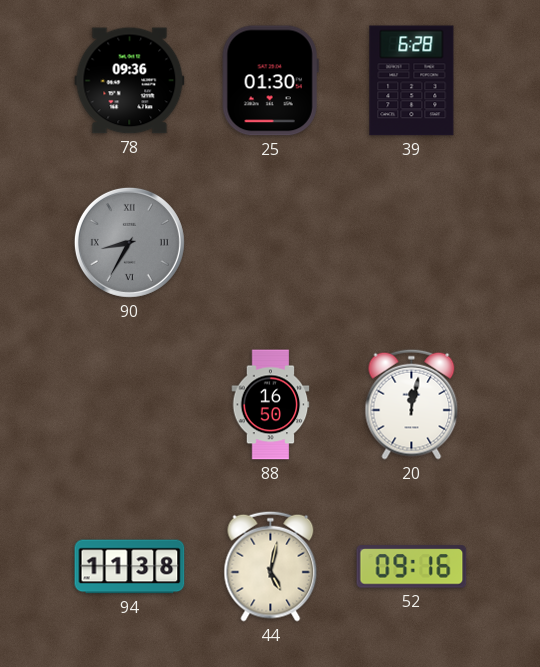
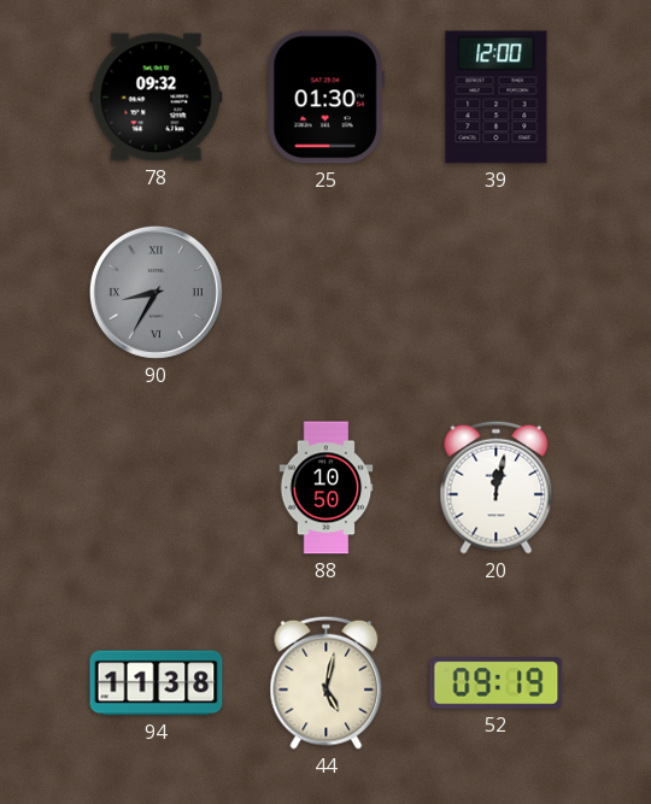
78: 09:36 -> 09:32 (157, 98)
39: 6:28 -> 12:00 (497, 98)
88: 16:50 -> 10:50 (327, 488)
52: 09:16 -> 09:19 (497, 683)
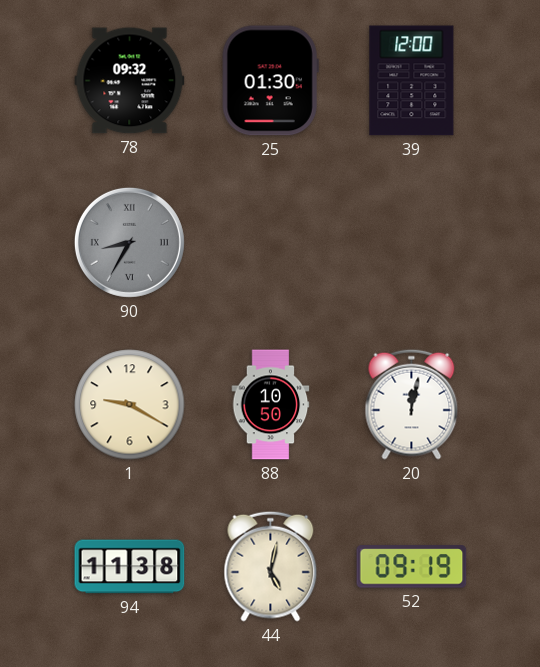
1: none -> 9:20 (130, 405)
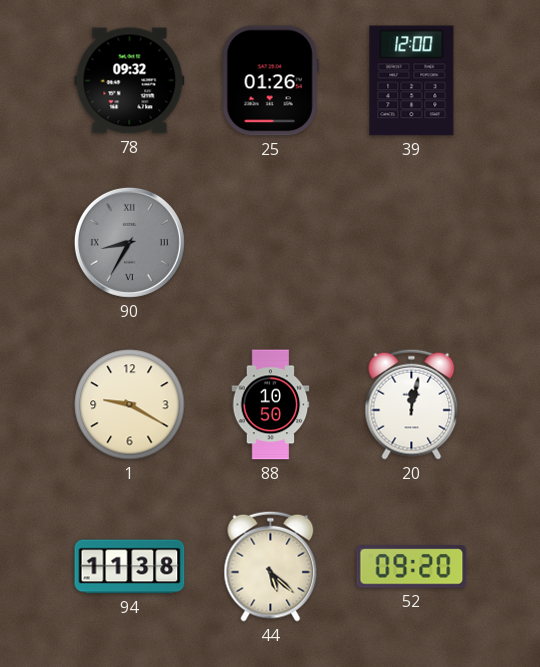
25: 01:30 -> 01:26 (270, 81)
44: 5:02 -> 5:22 (271, 566)
52: 09:19 -> 09:20 (412, 567)
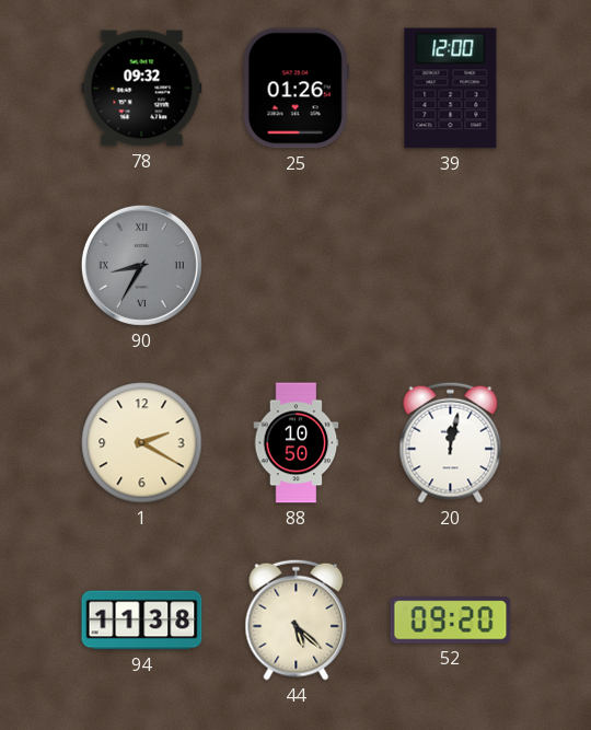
1: 9:20 -> 2:20 (142, 443)
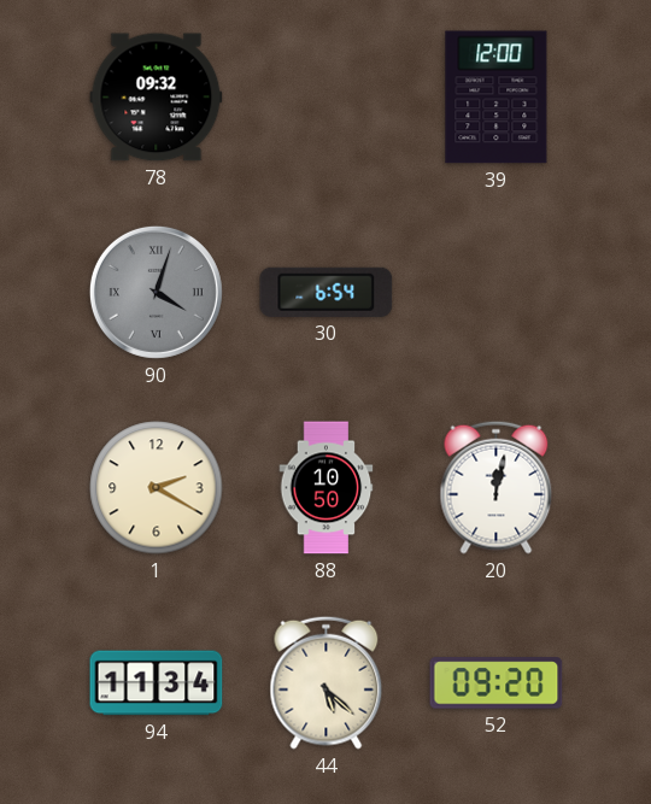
25: 01:26 -> none (296, 89)
90: 8:35 -> 4:03 (156, 292)
30: none -> 6:54 (327, 292)
94: 11:38 -> 11:34 (157, 683)
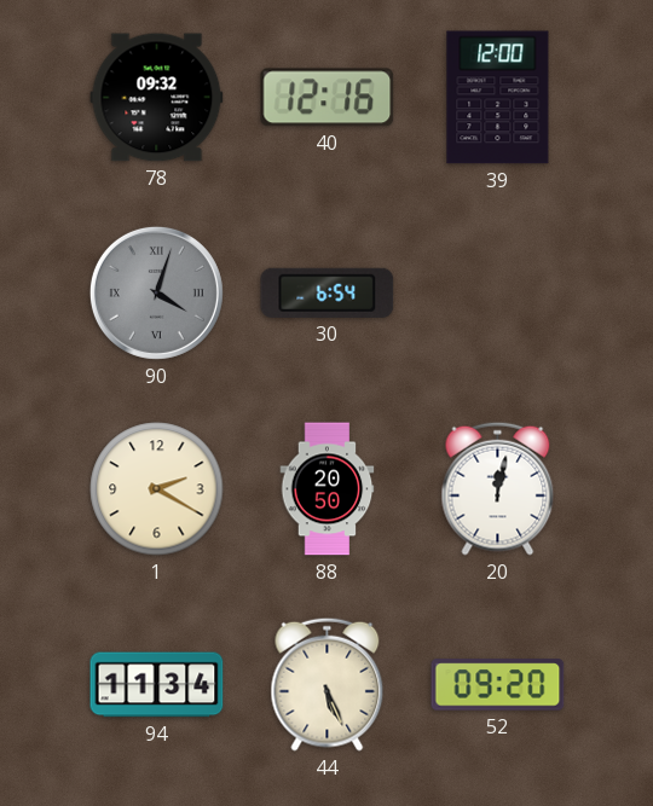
40: none -> 12:16 (328, 98)
88: 10:50 -> 20:50 (328, 489)
44: 5:22 -> 5:26 (328, 684)
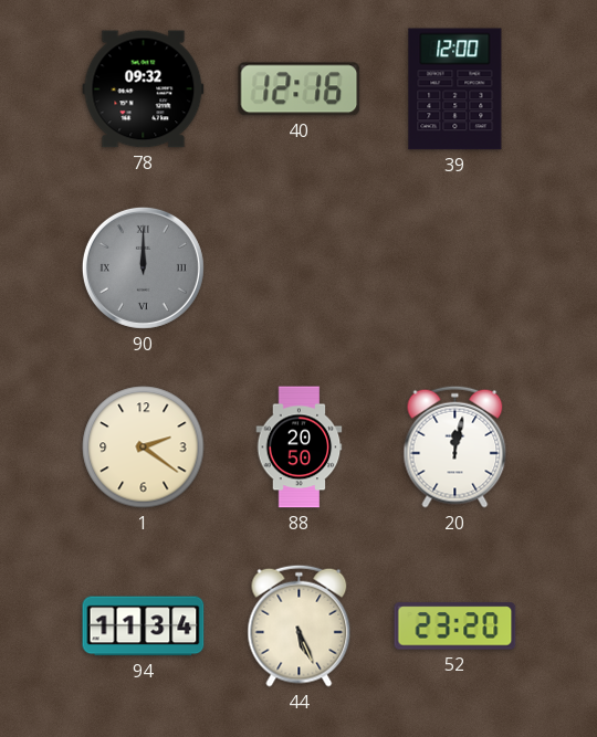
90: 4:03 -> 12:00 (143, 267)
30: 6:54 -> none (328, 292)
1: 2:20 -> 2:21 (144, 448)
52: 09:20 -> 23:20 (455, 627)
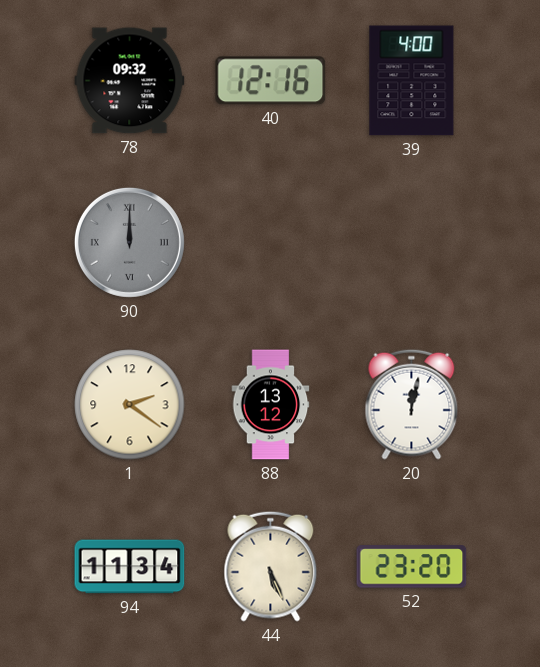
39: 12:00 -> 4:00 (412, 81)
88: 20:50 -> 13:12 (271, 405)
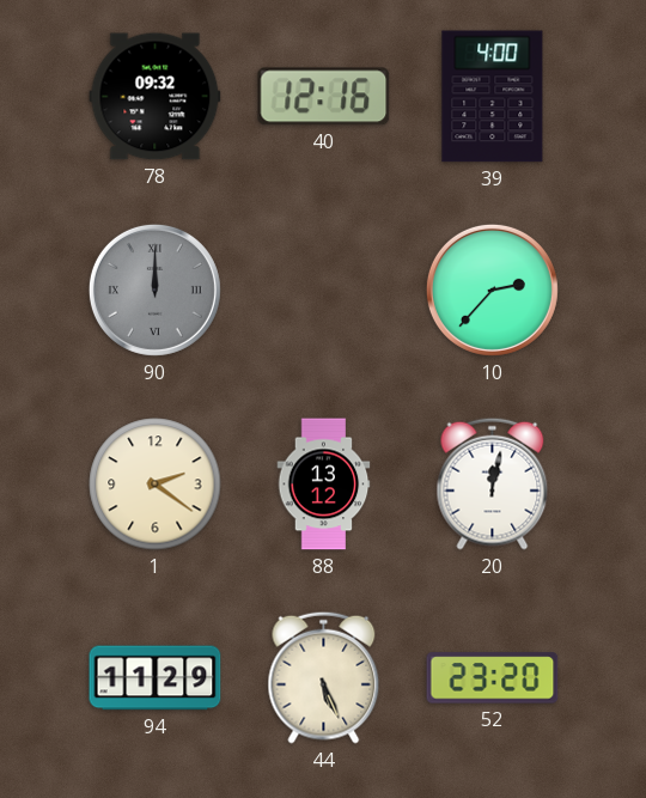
10: none -> 2:37 (492, 290)
94: 11:34 -> 11:29 (156, 678)
